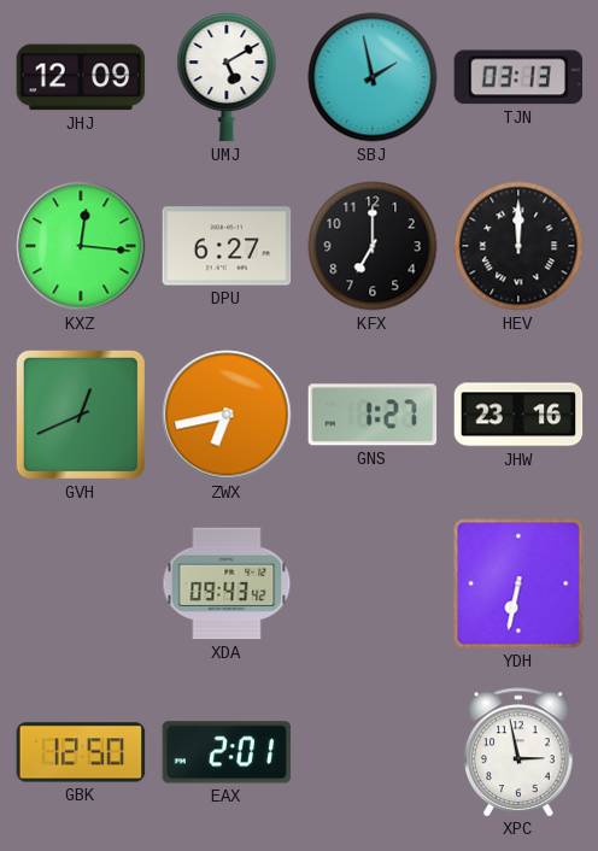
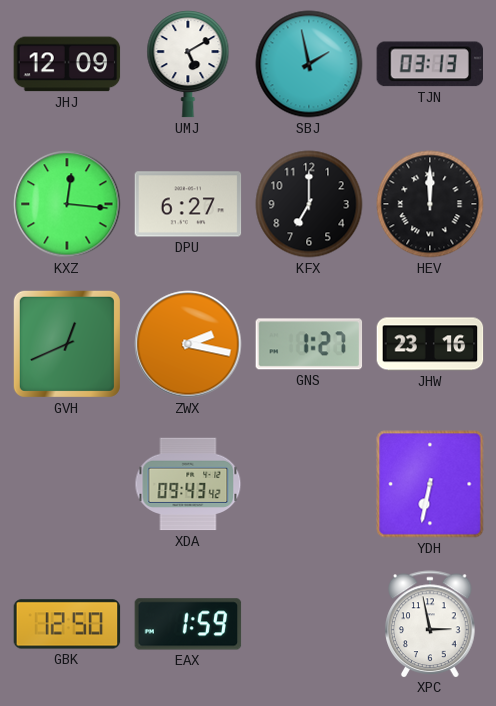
ZWX: 6:43 -> 2:17 (188, 344)
EAX: 2:01 -> 1:59 (188, 624)
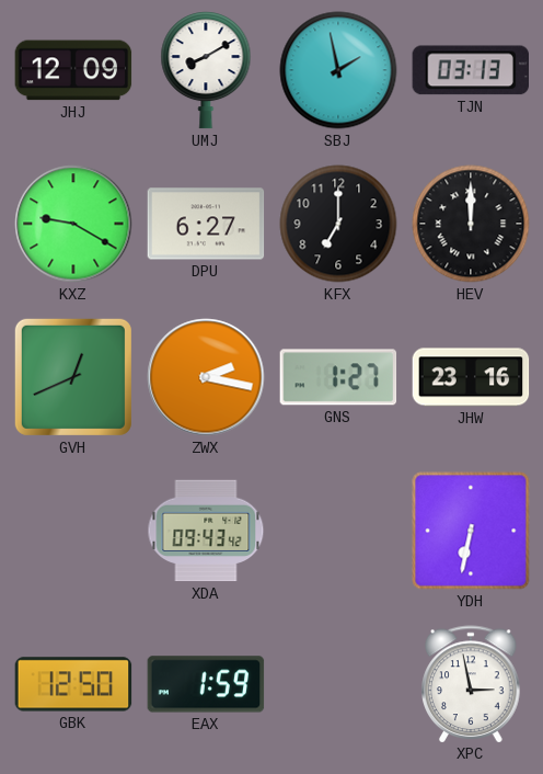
UMJ: 5:10 -> 8:10 (206, 70)
KXZ: 12:16 -> 9:20 (73, 224)
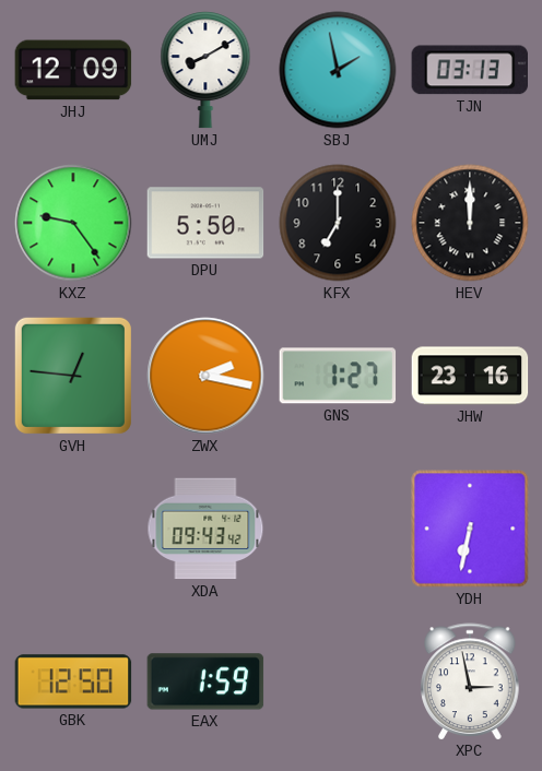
KXZ: 9:20 -> 9:24 (73, 223)
DPU: 6:27 -> 5:50 (205, 223)
GVH: 12:41 -> 12:46 (73, 376)
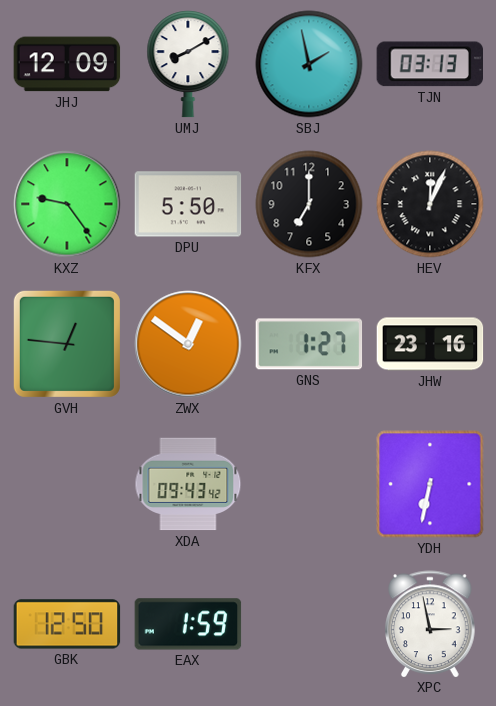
HEV: 12:00 -> 12:04 (430, 204)
ZWX: 2:17 -> 12:51 (188, 344)
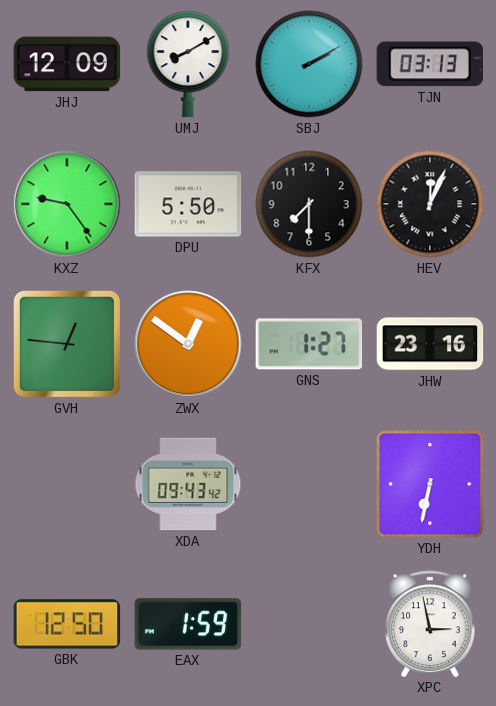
SBJ: 1:58 -> 2:10 (309, 64)
KFX: 7:00 -> 7:30 (309, 204)
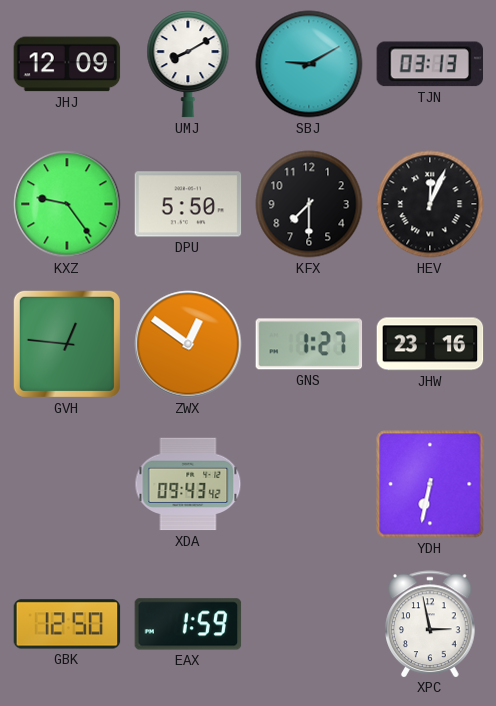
SBJ: 2:10 -> 9:10 (309, 64)
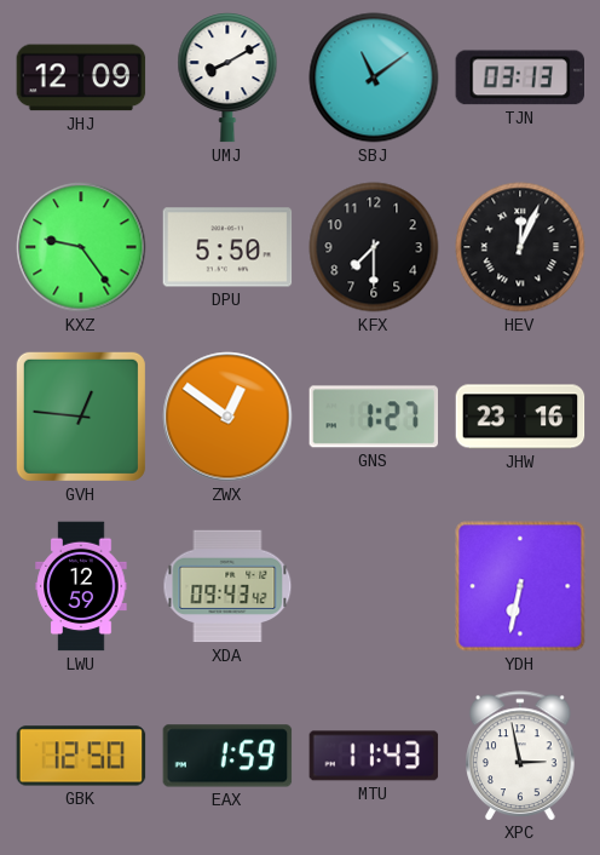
SBJ: 9:10 -> 11:09 (374, 78)
LWU: none -> 12:59 (81, 586)
MTU: none -> 11:43 (374, 756)
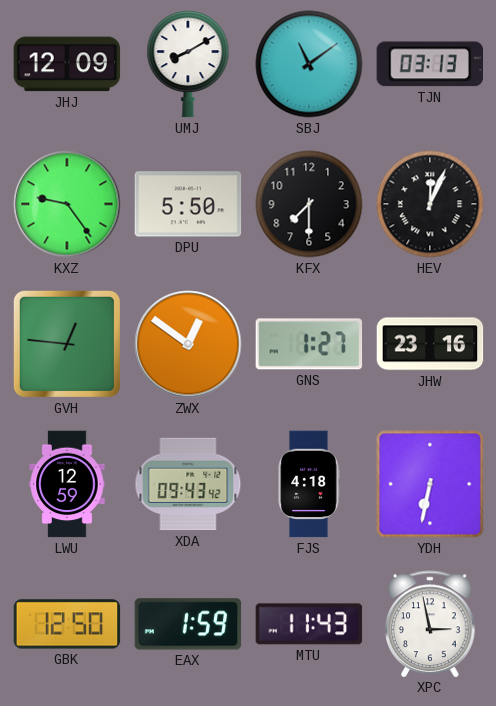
FJS: none -> 4:18 (309, 484)
